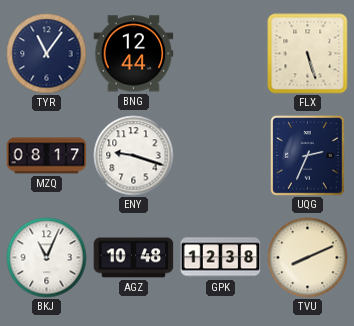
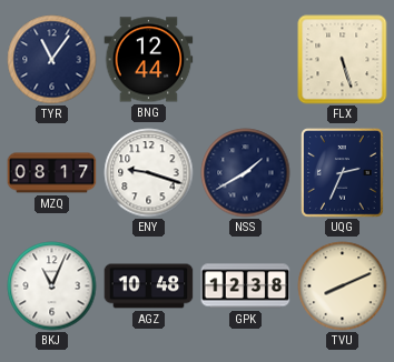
NSS: none -> 1:40 (246, 173)
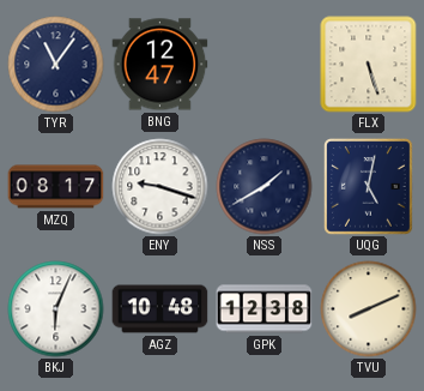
BNG: 12:44 -> 12:47 (160, 65)
UQG: 2:34 -> 5:02 (369, 187)
BKJ: 11:04 -> 6:04 (56, 309)
